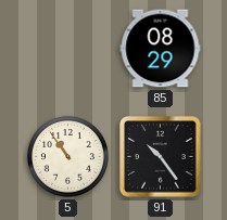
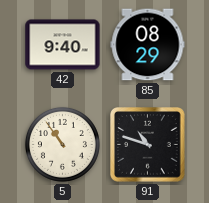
42: none -> 9:40 (63, 45)
91: 10:24 -> 10:48 (148, 145)
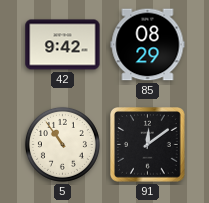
42: 9:40 -> 9:42 (63, 45)
91: 10:48 -> 12:09 (148, 145)
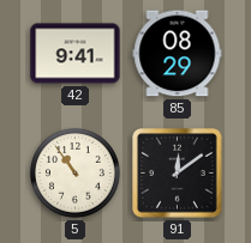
42: 9:42 -> 9:41 (76, 54)
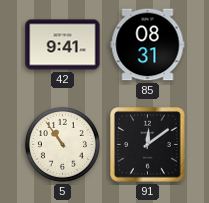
85: 08:29 -> 08:31 (148, 45)
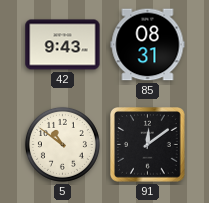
42: 9:41 -> 9:43 (63, 45)
5: 10:54 -> 10:51 (62, 144)
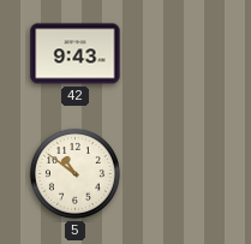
85: 08:31 -> none (148, 45)
91: 12:09 -> none (148, 145)
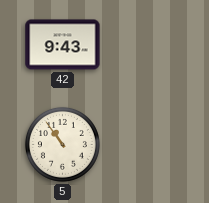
5: 10:51 -> 10:54 (62, 144)
